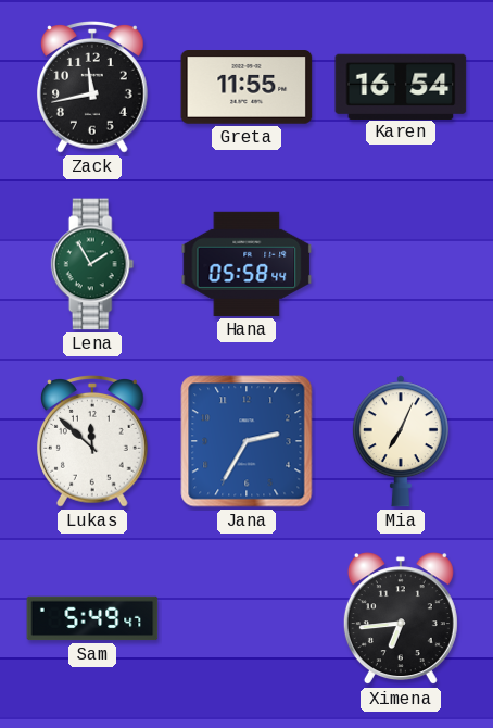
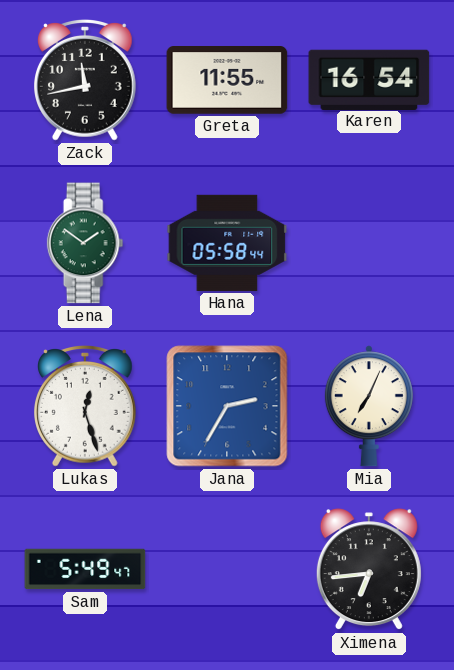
Lena: 1:55 -> 1:51 (85, 243)
Lukas: 11:52 -> 12:27 (86, 407)
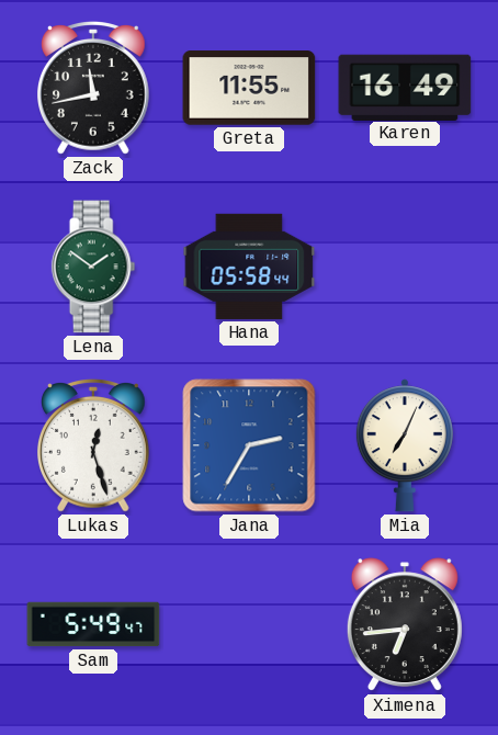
Karen: 16:54 -> 16:49 (405, 87)
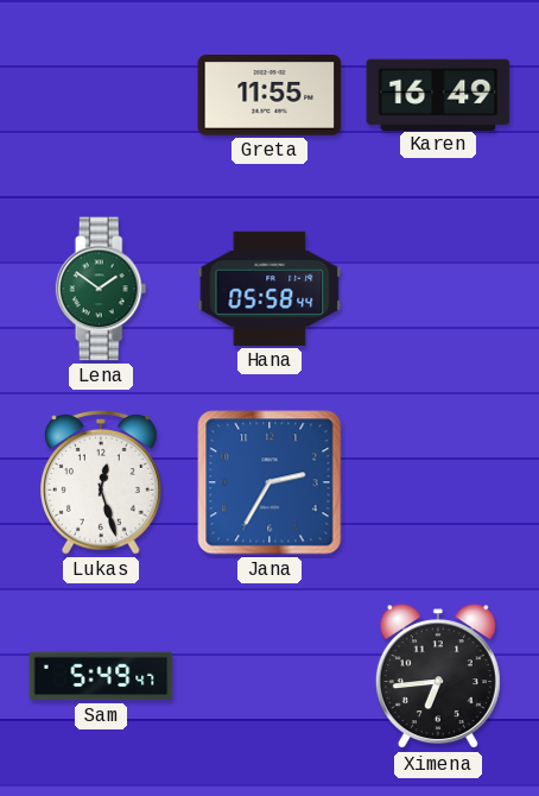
Zack: 11:43 -> none (94, 89)
Mia: 7:04 -> none (405, 445)
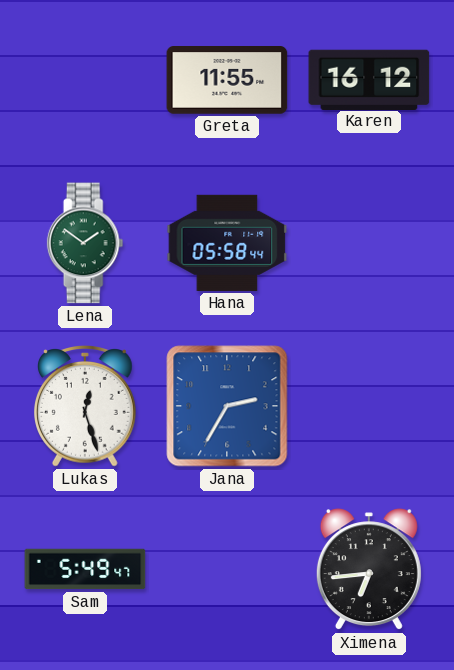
Karen: 16:49 -> 16:12 (369, 79)
